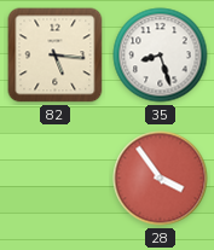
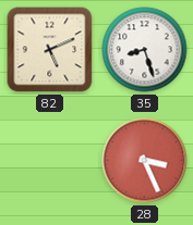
82: 5:16 -> 5:11 (50, 50)
28: 3:54 -> 3:26 (145, 161)
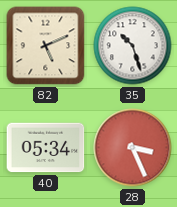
35: 8:27 -> 10:27 (133, 46)
40: none -> 05:34 (46, 148)
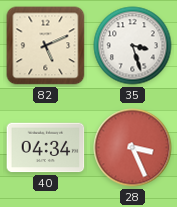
35: 10:27 -> 3:27 (133, 46)
40: 05:34 -> 04:34 (46, 148)
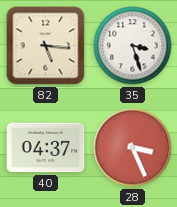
82: 5:11 -> 5:16 (46, 46)
40: 04:34 -> 04:37 (46, 148)
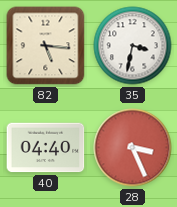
35: 3:27 -> 3:32 (133, 46)
40: 04:37 -> 04:40 (46, 148)
